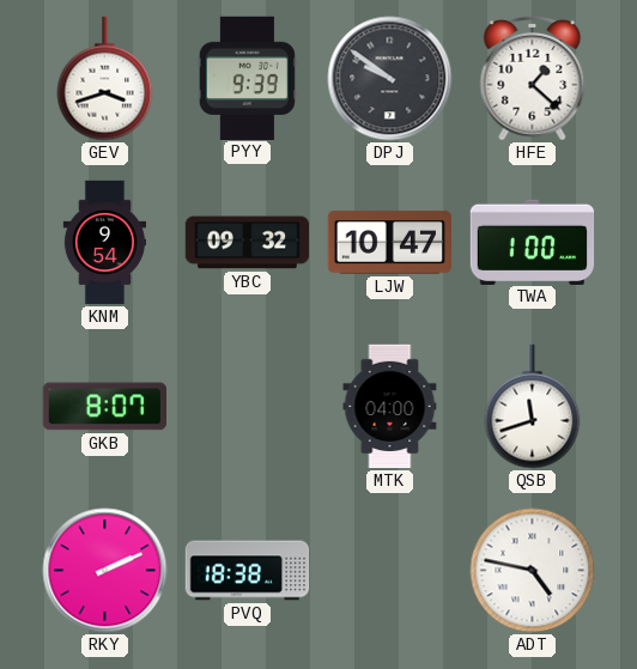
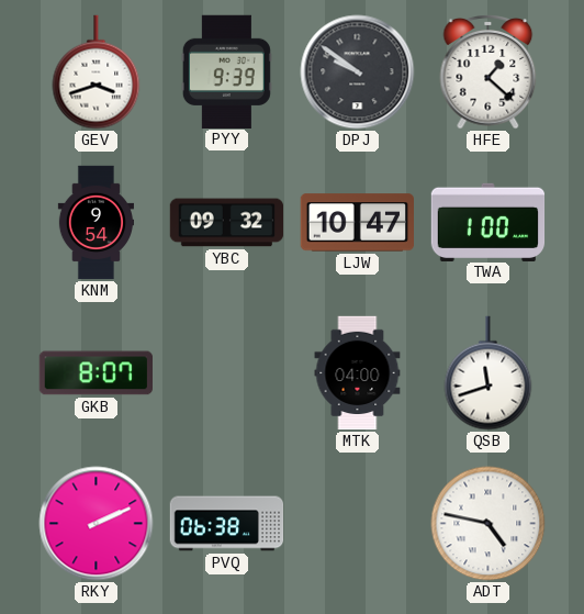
PVQ: 18:38 -> 06:38 (227, 524)
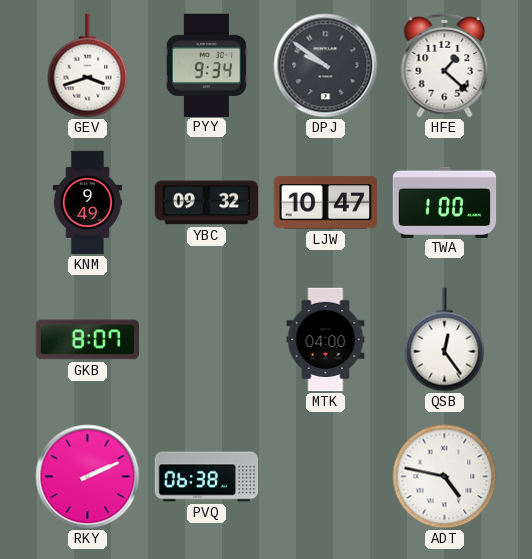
PYY: 9:39 -> 9:34 (206, 65)
KNM: 9:54 -> 9:49 (87, 203)
QSB: 11:42 -> 12:24 (445, 340)
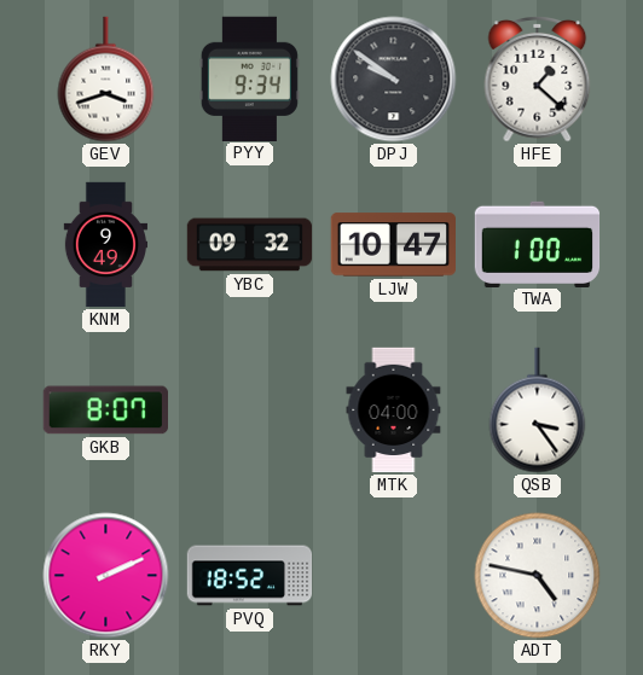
QSB: 12:24 -> 3:24 (538, 411)
PVQ: 06:38 -> 18:52 (250, 576)
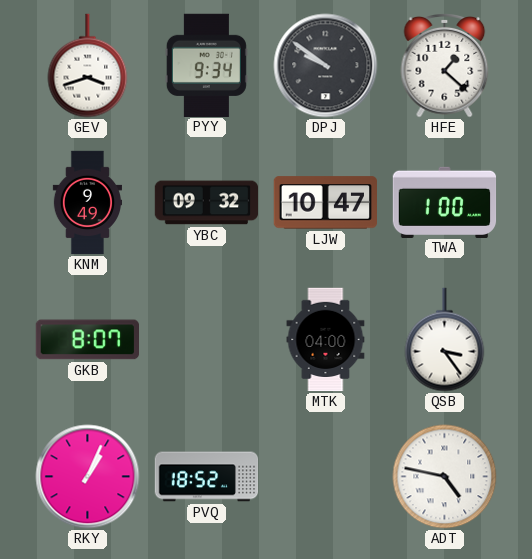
RKY: 2:11 -> 1:04 (88, 477)
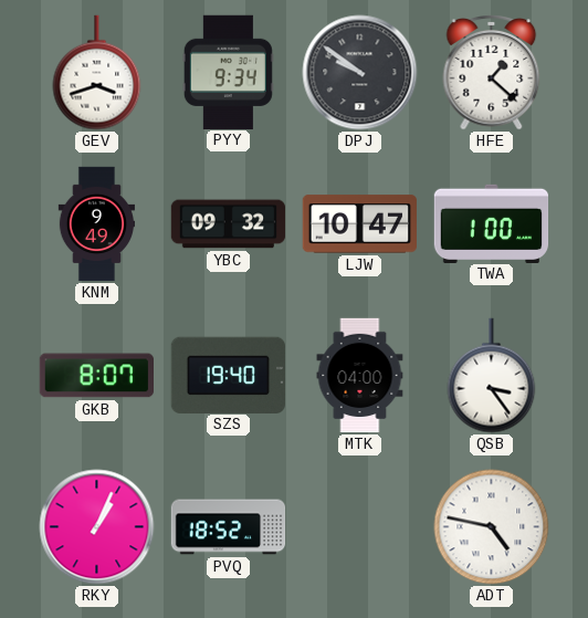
SZS: none -> 19:40 (228, 375)
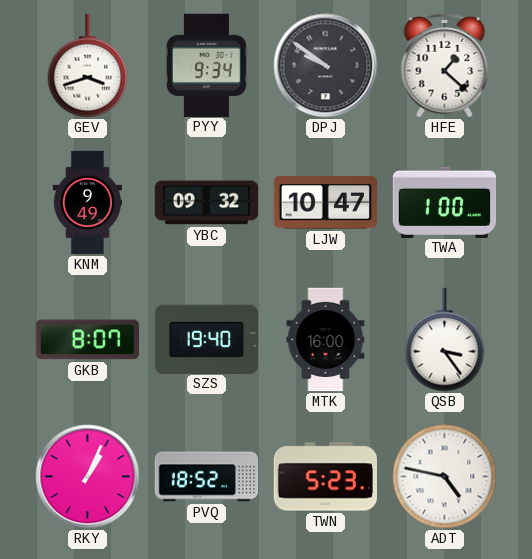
MTK: 04:00 -> 16:00 (326, 340)
TWN: none -> 5:23 (325, 477)
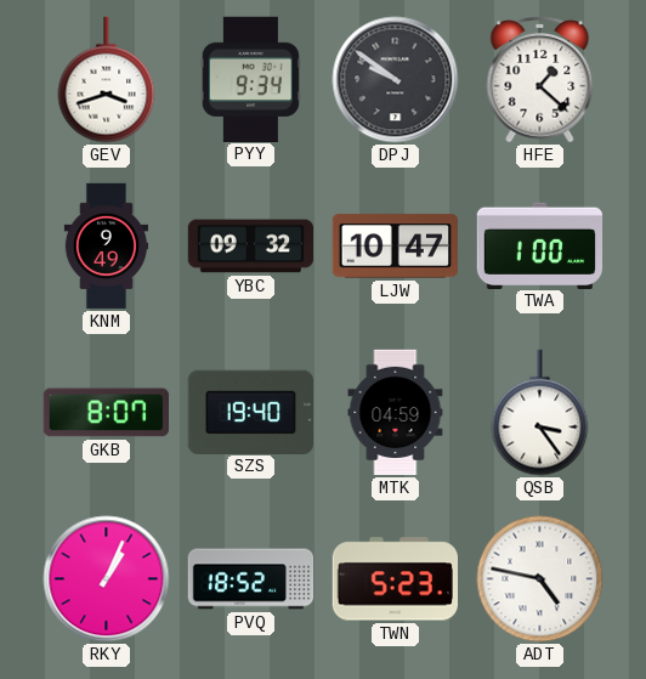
MTK: 16:00 -> 04:59 (396, 413)
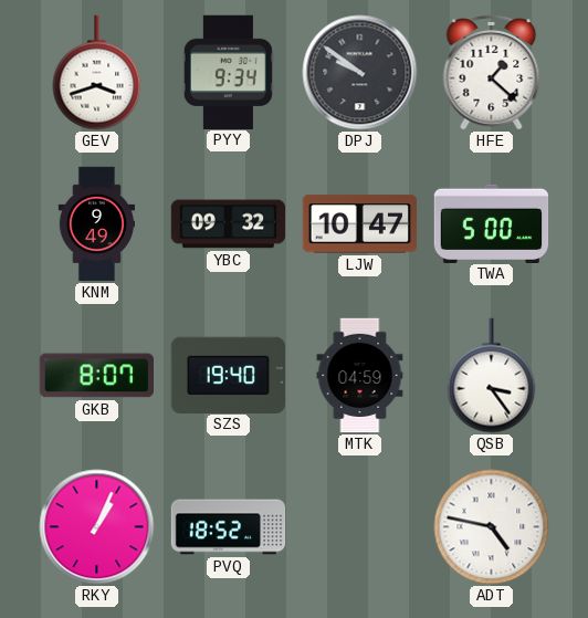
TWA: 1:00 -> 5:00 (492, 223)
TWN: 5:23 -> none (395, 579)
